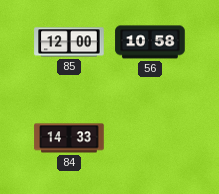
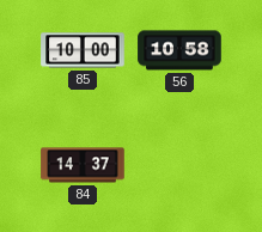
85: 12:00 -> 10:00 (83, 50)
84: 14:33 -> 14:37 (83, 165)
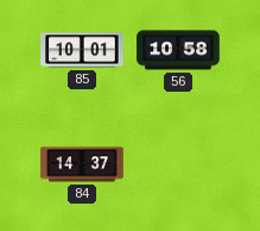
85: 10:00 -> 10:01 (82, 50)
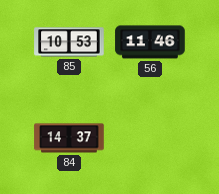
85: 10:01 -> 10:53 (69, 42)
56: 10:58 -> 11:46 (150, 42)
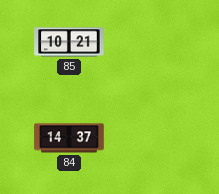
85: 10:53 -> 10:21 (69, 42)
56: 11:46 -> none (150, 42)
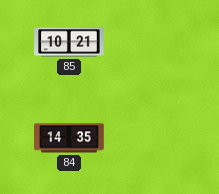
84: 14:37 -> 14:35 (69, 138)
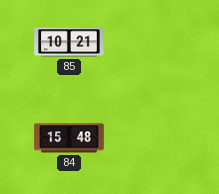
84: 14:35 -> 15:48 (69, 138)
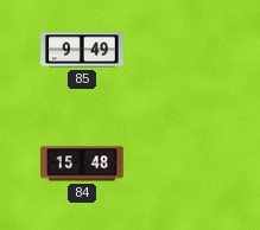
85: 10:21 -> 9:49 (82, 50)
